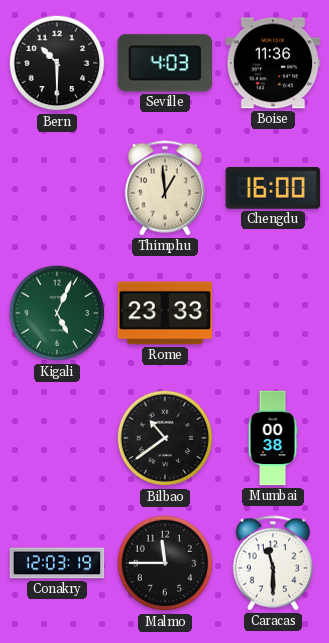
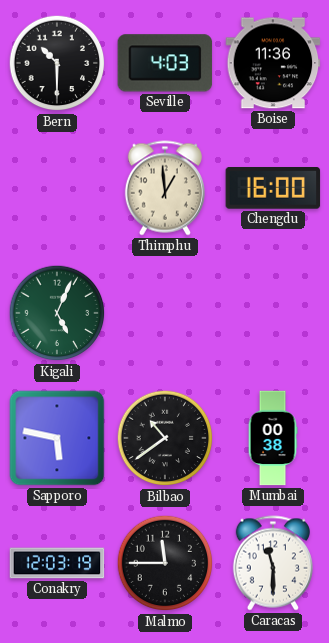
Rome: 23:33 -> none (165, 313)
Sapporo: none -> 5:47 (57, 438)
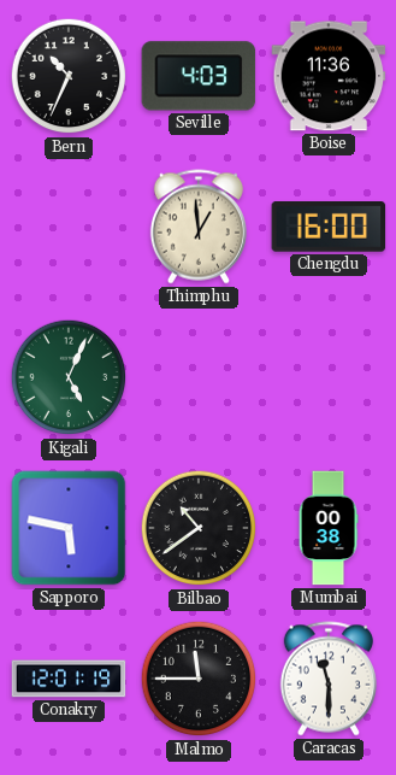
Bern: 10:30 -> 10:34 (69, 76)
Conakry: 12:03 -> 12:01 (69, 679)
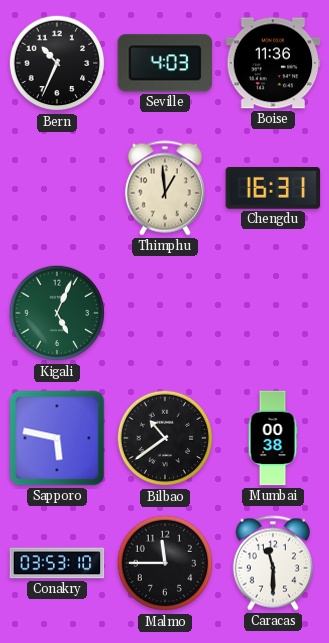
Chengdu: 16:00 -> 16:31 (273, 189)
Conakry: 12:01 -> 03:53 (57, 563)
